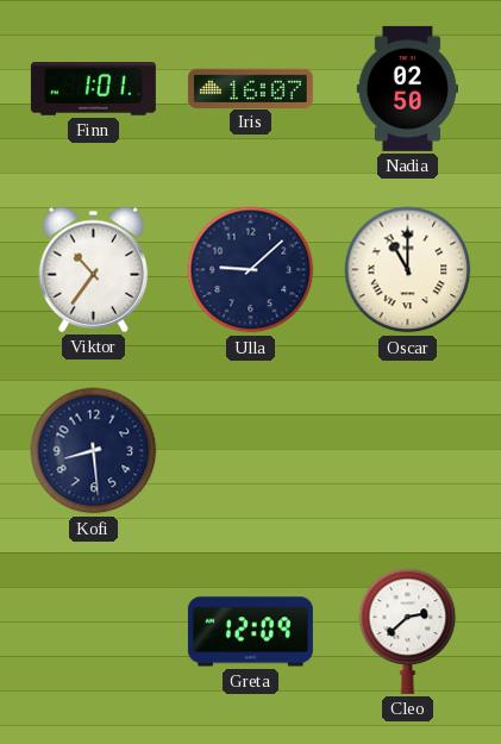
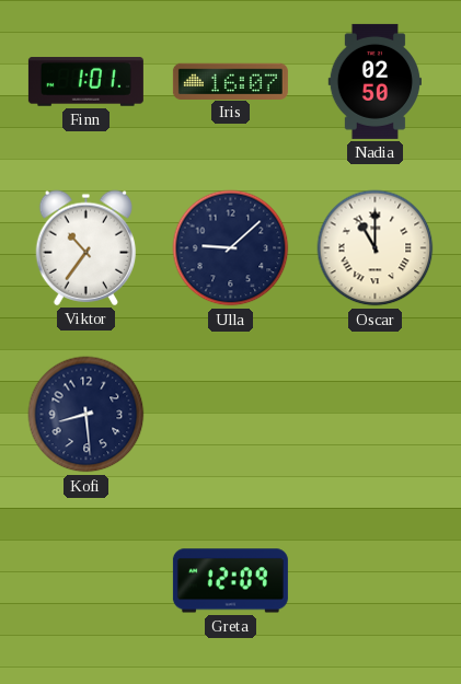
Cleo: 2:38 -> none (408, 631)
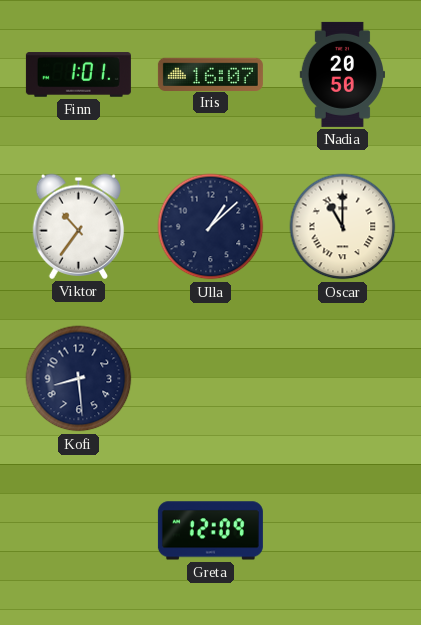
Nadia: 02:50 -> 20:50 (342, 74)
Ulla: 9:08 -> 1:08 (211, 227)
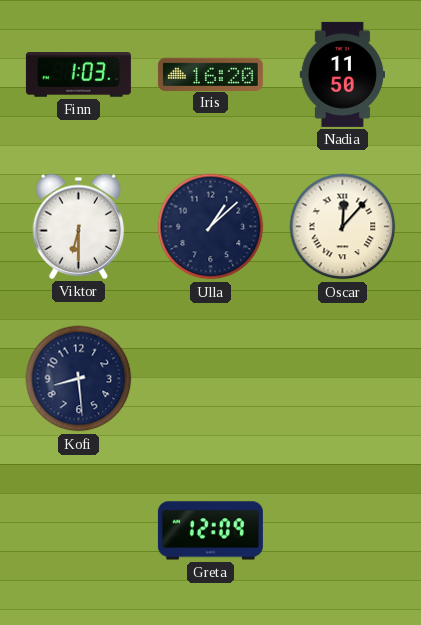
Finn: 1:01 -> 1:03 (78, 75)
Iris: 16:07 -> 16:20 (210, 74)
Nadia: 20:50 -> 11:50 (342, 74)
Viktor: 10:36 -> 6:30 (79, 226)
Oscar: 11:00 -> 12:07 (343, 227)
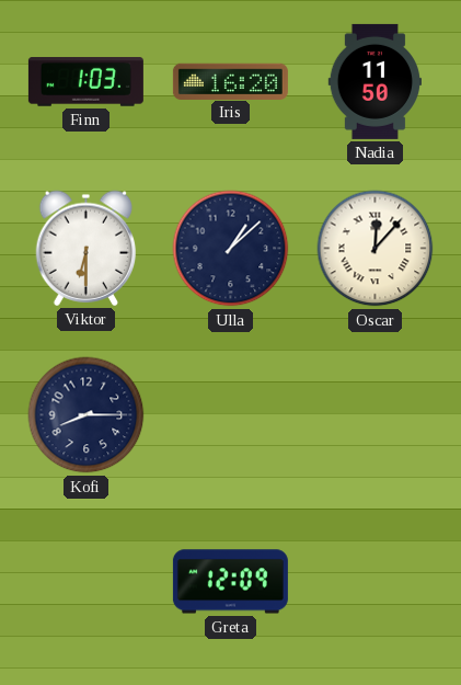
Kofi: 8:29 -> 8:15 (87, 415)
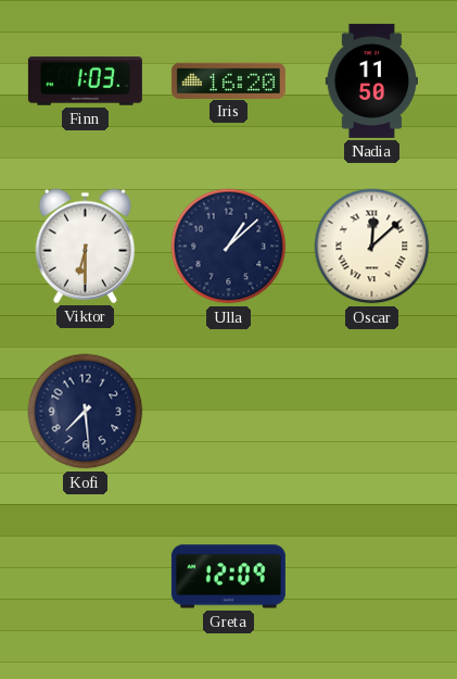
Oscar: 12:07 -> 12:08 (372, 247)
Kofi: 8:15 -> 7:29 (86, 412)
